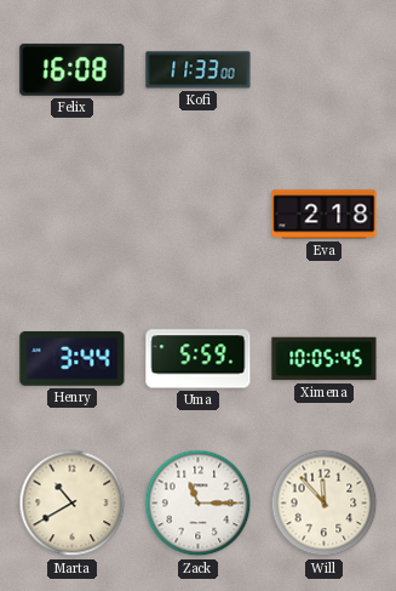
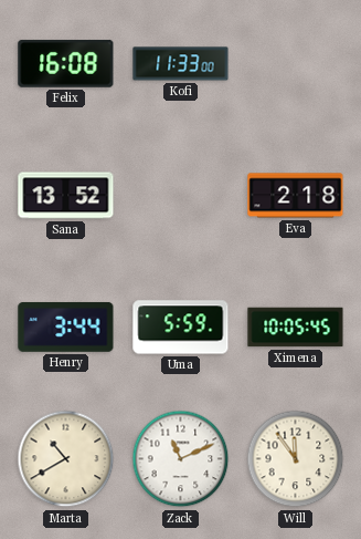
Sana: none -> 13:52 (66, 196)
Zack: 11:15 -> 11:11 (181, 459)
Will: 11:53 -> 11:54 (296, 459)
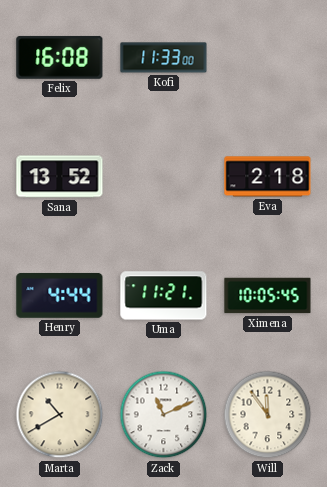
Henry: 3:44 -> 4:44 (60, 295)
Uma: 5:59 -> 11:21 (164, 296)
